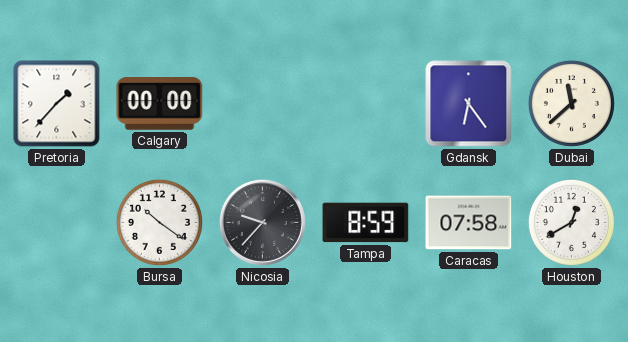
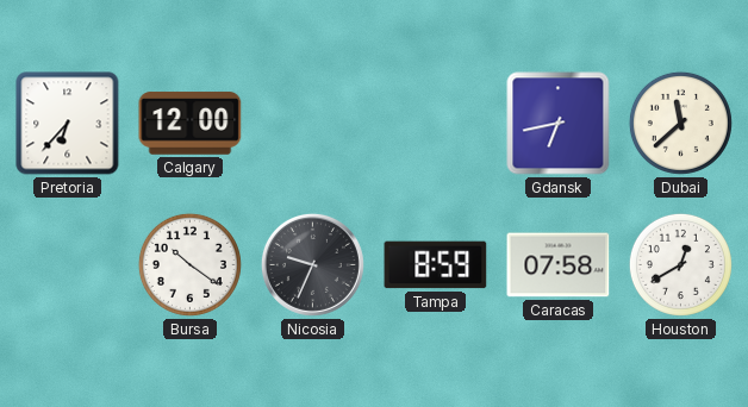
Pretoria: 1:37 -> 6:37 (68, 124)
Calgary: 00:00 -> 12:00 (191, 124)
Gdansk: 6:24 -> 6:43 (559, 124)
Nicosia: 9:37 -> 9:34 (312, 264)
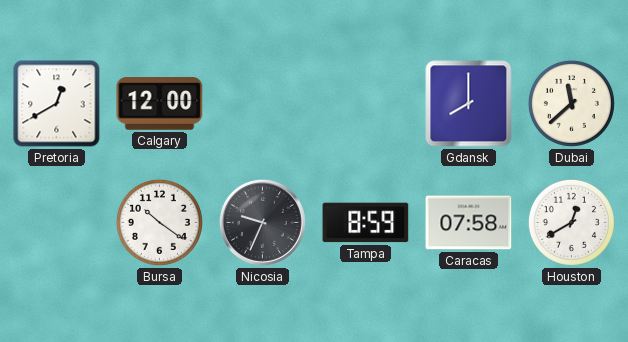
Pretoria: 6:37 -> 12:40 (57, 104)
Gdansk: 6:43 -> 8:00 (469, 104)
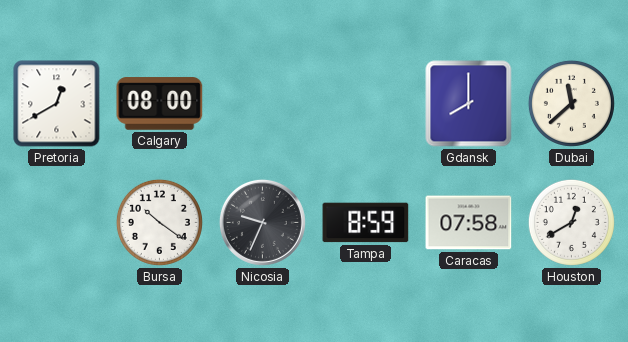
Calgary: 12:00 -> 08:00 (160, 104)
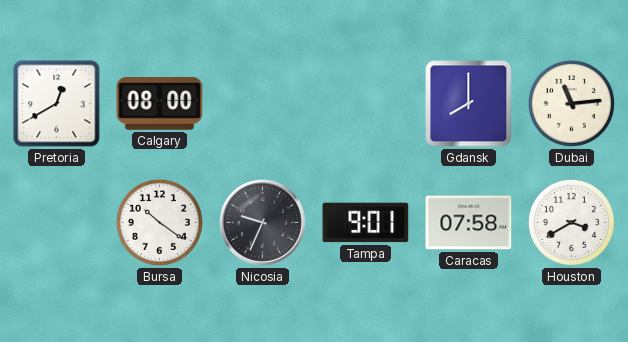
Dubai: 11:38 -> 11:14 (571, 103)
Tampa: 8:59 -> 9:01 (366, 223)
Houston: 12:40 -> 3:40 (571, 222)
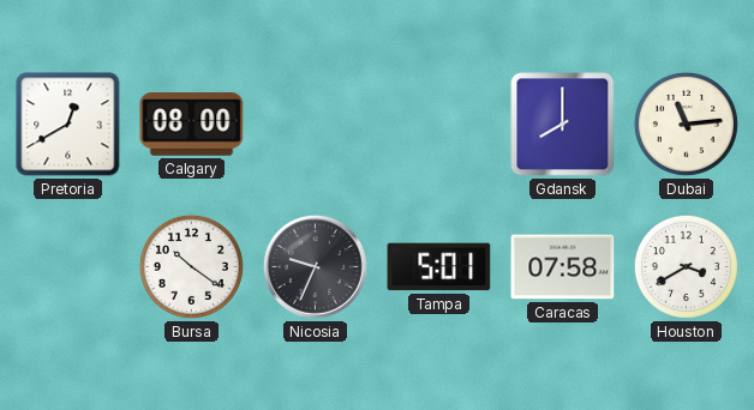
Tampa: 9:01 -> 5:01 (439, 267)
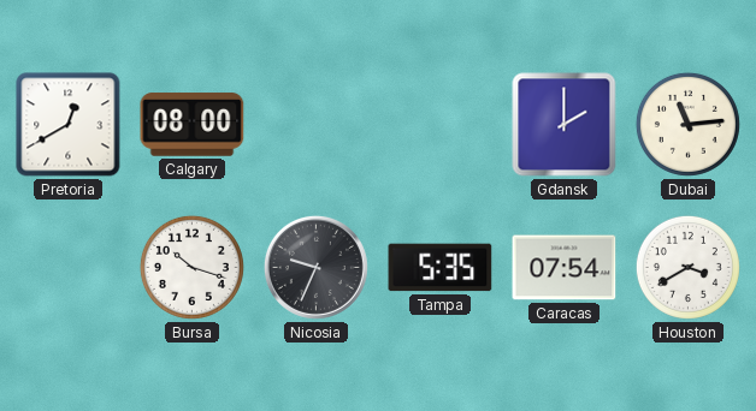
Gdansk: 8:00 -> 2:00 (565, 125)
Bursa: 10:21 -> 10:18 (191, 267)
Tampa: 5:01 -> 5:35 (441, 268)
Caracas: 07:58 -> 07:54 (565, 268)
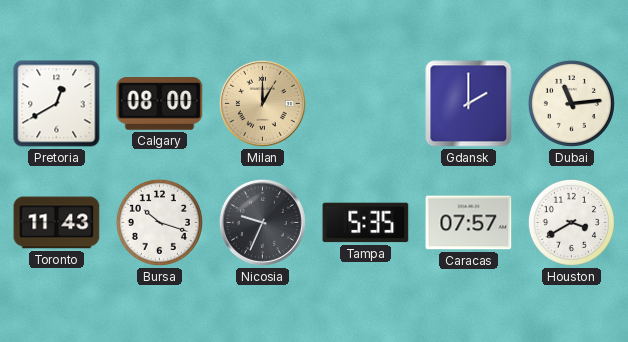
Milan: none -> 1:00 (262, 103)
Toronto: none -> 11:43 (57, 223)
Caracas: 07:54 -> 07:57 (469, 223)
